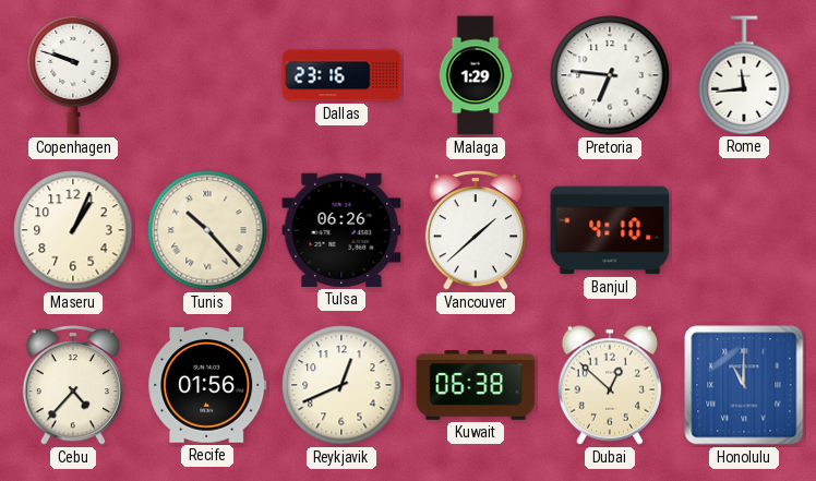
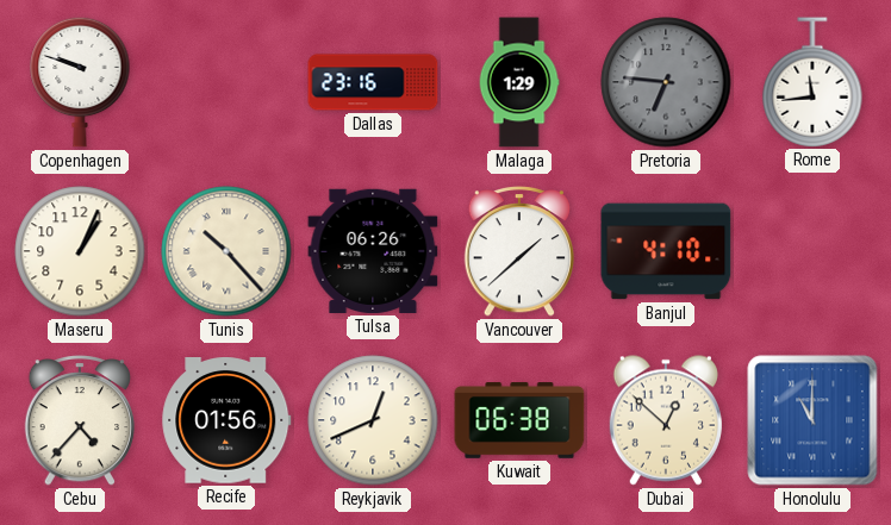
Pretoria dial: white -> grey (666, 82)
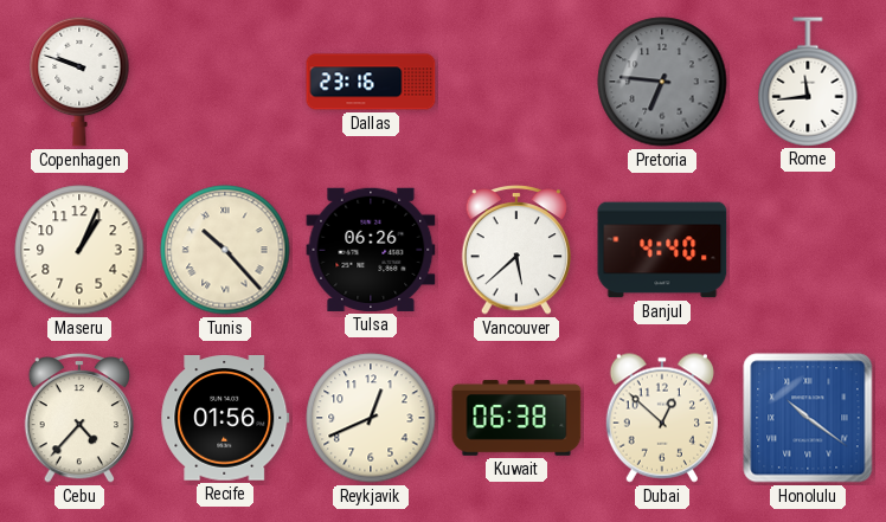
Malaga: 1:29 -> none (519, 82)
Vancouver: 1:38 -> 5:38 (516, 250)
Banjul: 4:10 -> 4:40 (662, 250)
Honolulu: 11:00 -> 10:21 (808, 418)
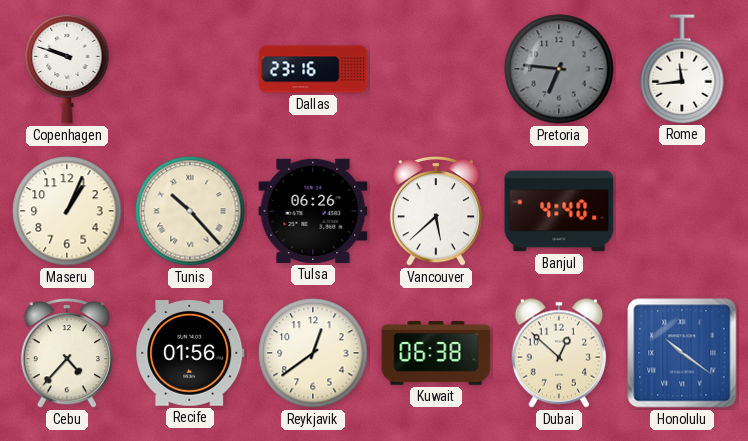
Reykjavik: 12:41 -> 12:39 (313, 353)
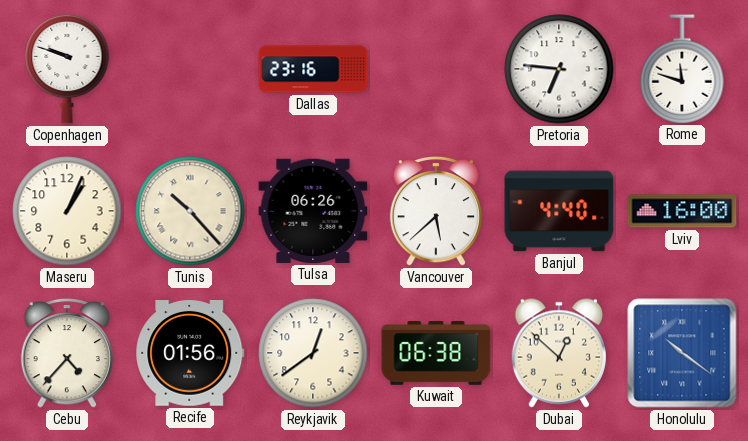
Pretoria dial: grey -> white (559, 69)
Rome: 11:44 -> 11:48 (682, 69)
Lviv: none -> 16:00 (682, 211)
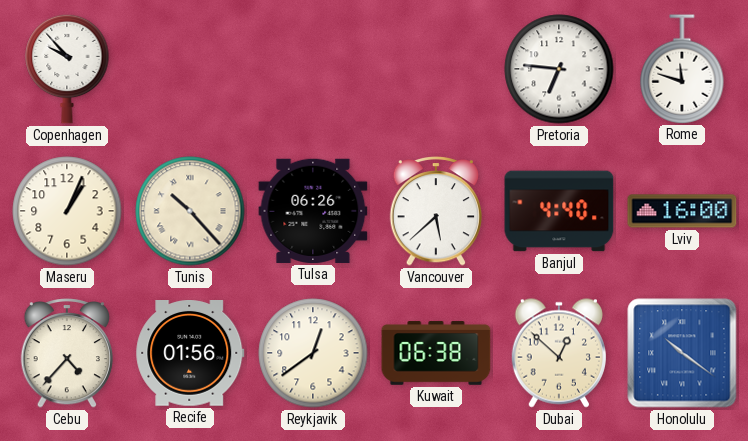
Copenhagen: 9:48 -> 9:53 (67, 69)
Dallas: 23:16 -> none (313, 69)
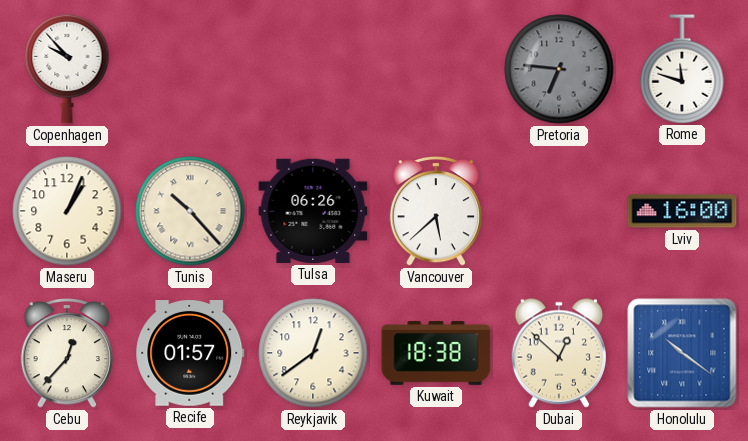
Pretoria dial: white -> grey (559, 69)
Banjul: 4:40 -> none (559, 211)
Cebu: 4:37 -> 12:37 (67, 353)
Recife: 01:56 -> 01:57 (190, 354)
Kuwait: 06:38 -> 18:38 (436, 353)
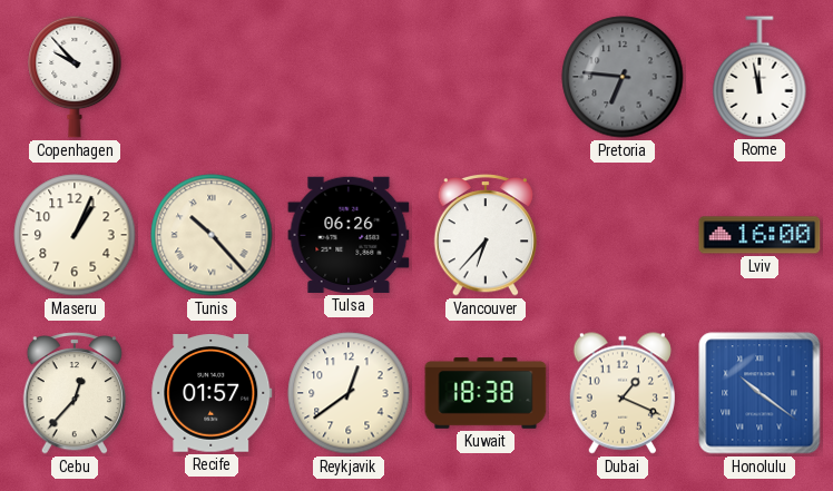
Rome: 11:48 -> 11:58 (759, 77)
Vancouver: 5:38 -> 6:37 (486, 235)
Dubai: 12:52 -> 1:19 (623, 393)
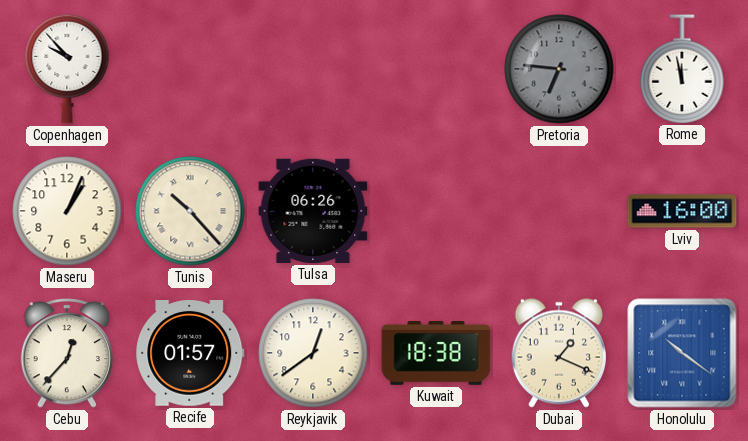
Vancouver: 6:37 -> none (486, 235)
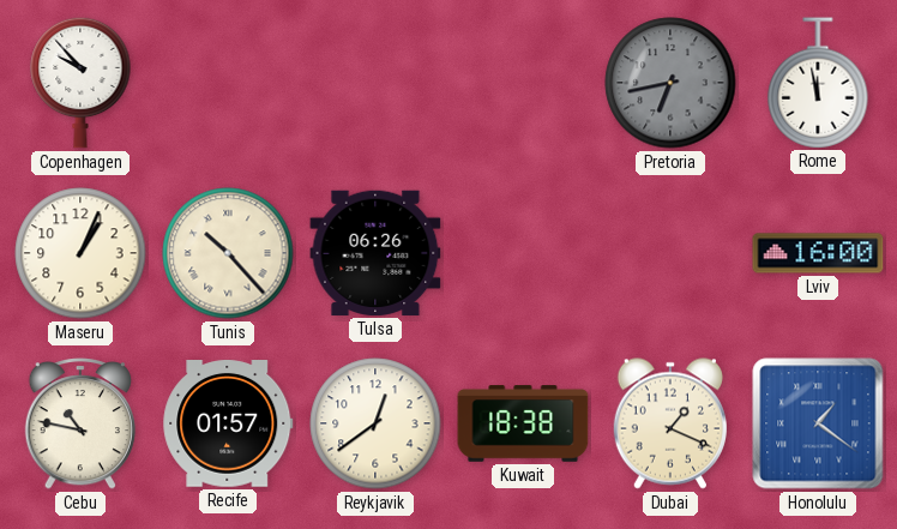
Pretoria: 6:46 -> 6:43 (670, 83)
Cebu: 12:37 -> 10:47 (80, 423)
Honolulu: 10:21 -> 1:21 (818, 423)
